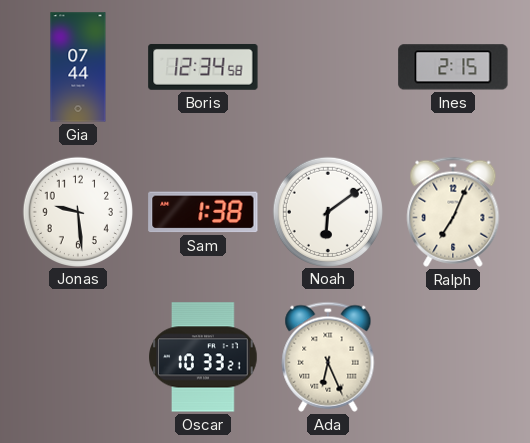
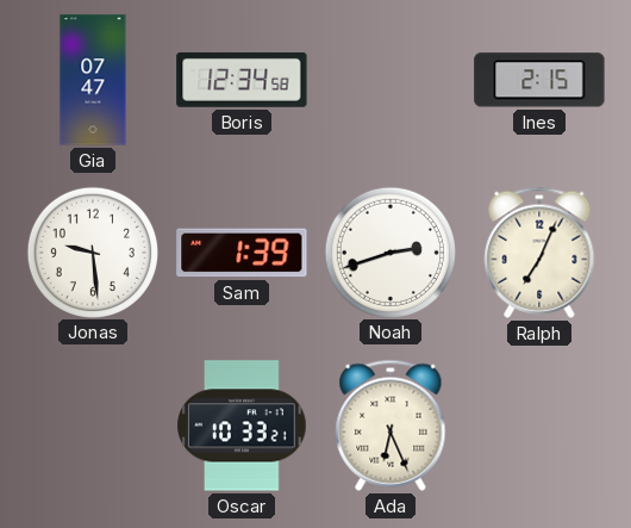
Gia: 07:44 -> 07:47 (93, 80)
Sam: 1:38 -> 1:39 (242, 253)
Noah: 6:09 -> 2:42 (389, 251)
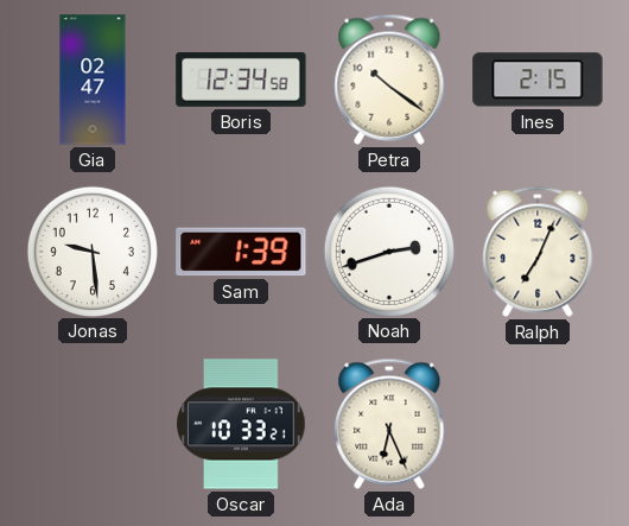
Gia: 07:47 -> 02:47 (93, 80)
Petra: none -> 10:21 (389, 80)
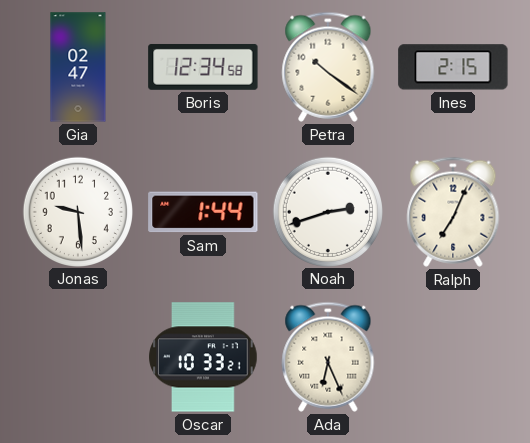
Sam: 1:39 -> 1:44 (203, 212)
